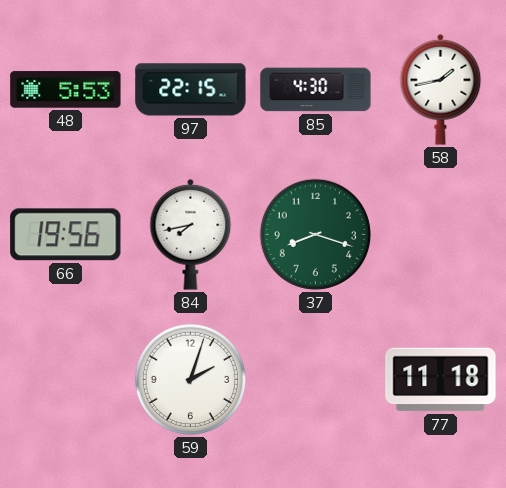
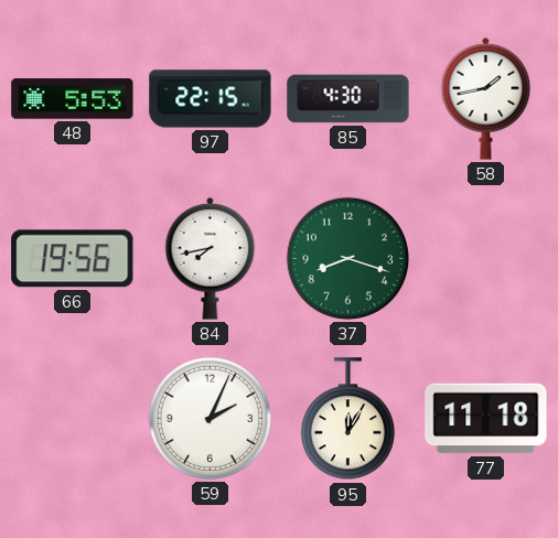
59: 2:03 -> 2:04 (210, 418)
95: none -> 12:05 (347, 419)
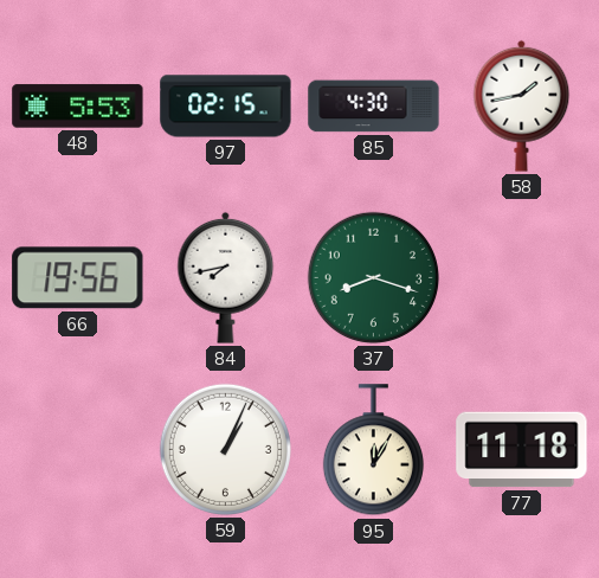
97: 22:15 -> 02:15 (226, 107)
59: 2:04 -> 1:04 (225, 449)
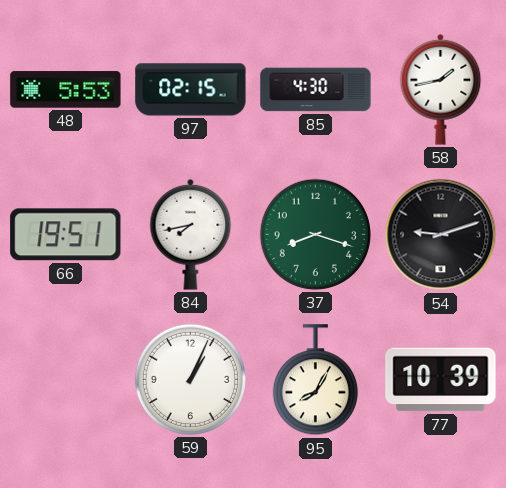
66: 19:56 -> 19:51 (66, 235)
54: none -> 9:12 (441, 235)
95: 12:05 -> 8:05 (315, 380)
77: 11:18 -> 10:39 (441, 380)
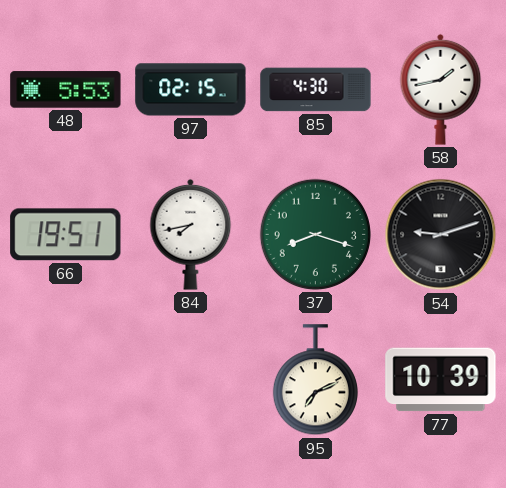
59: 1:04 -> none (190, 379)
95: 8:05 -> 7:11 (315, 380)
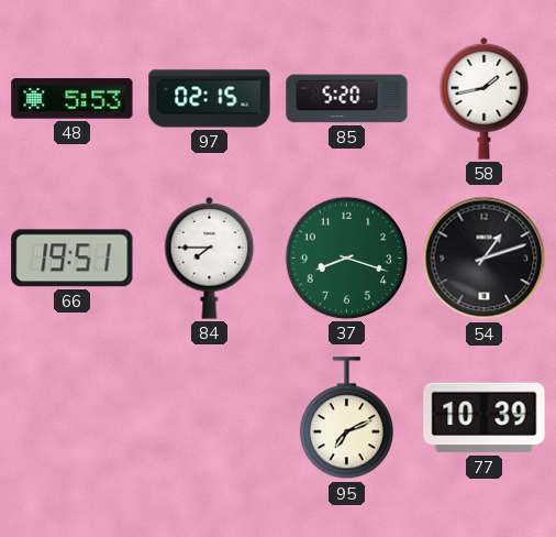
85: 4:30 -> 5:20 (347, 99)
84: 7:43 -> 7:45 (210, 257)
54: 9:12 -> 1:12 (485, 259)
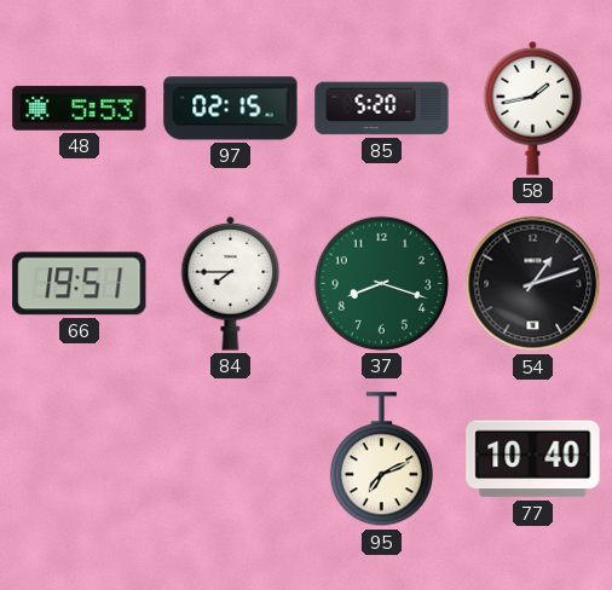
77: 10:39 -> 10:40 (533, 459)
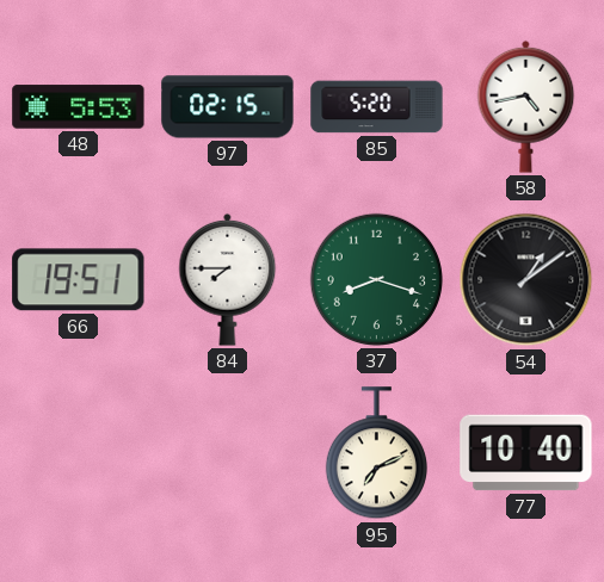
58: 1:43 -> 4:43 (526, 106)
54: 1:12 -> 1:09 (526, 280)
